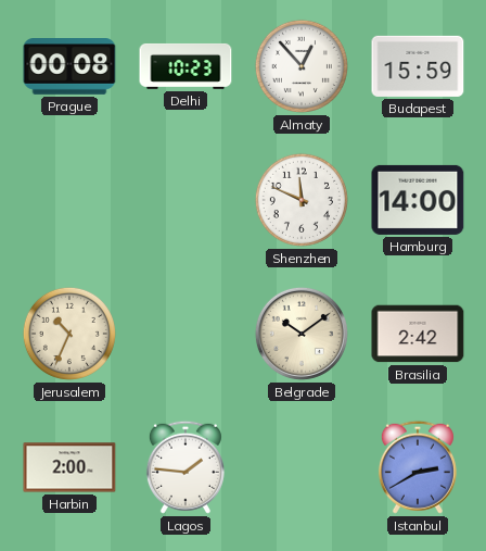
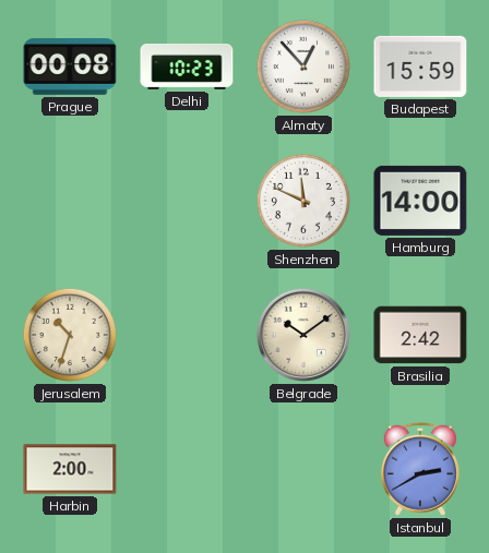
Jerusalem: 10:34 -> 10:33 (70, 335)
Lagos: 1:46 -> none (186, 467)
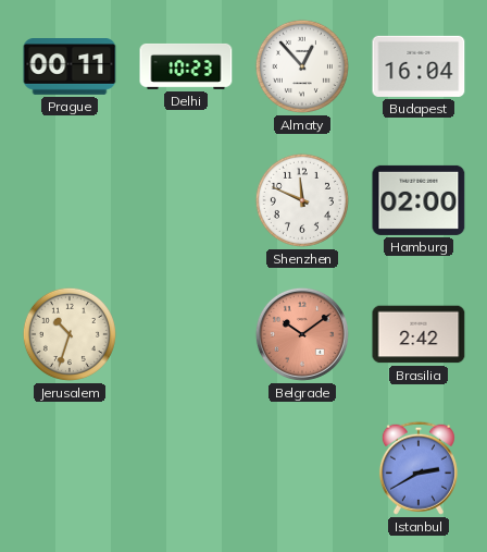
Prague: 00:08 -> 00:11 (70, 68)
Budapest: 15:59 -> 16:04 (419, 66)
Hamburg: 14:00 -> 02:00 (419, 200)
Belgrade dial: cream -> salmon (302, 334)
Harbin: 2:00 -> none (70, 469)
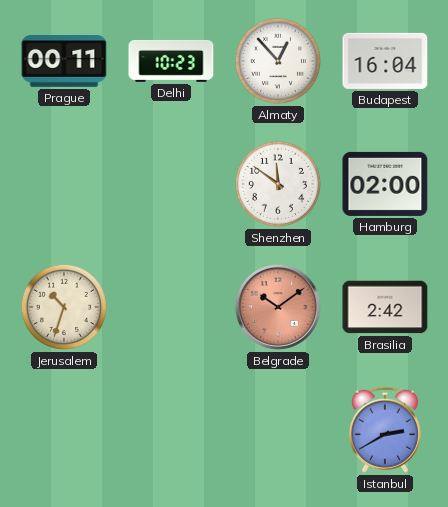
Shenzhen: 11:49 -> 11:51 (278, 184)
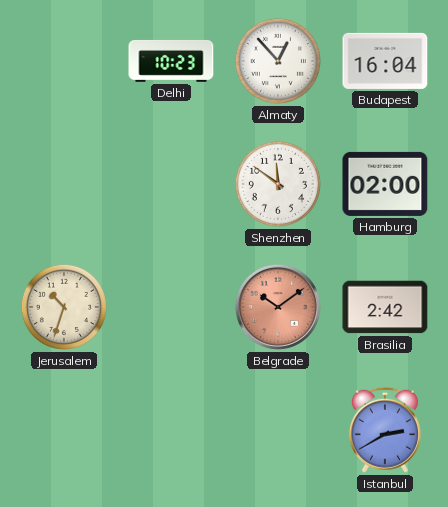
Prague: 00:11 -> none (64, 62)
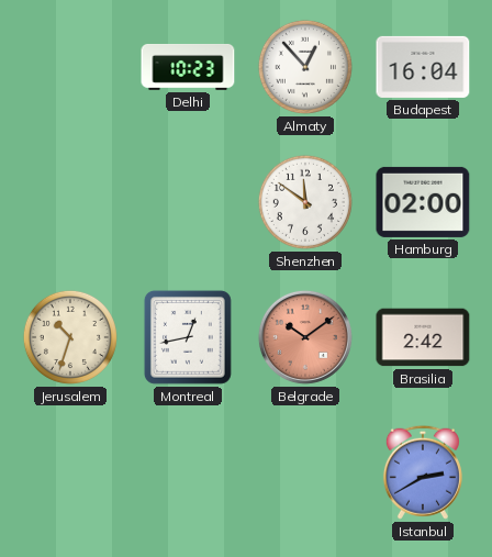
Montreal: none -> 12:43 (188, 337)
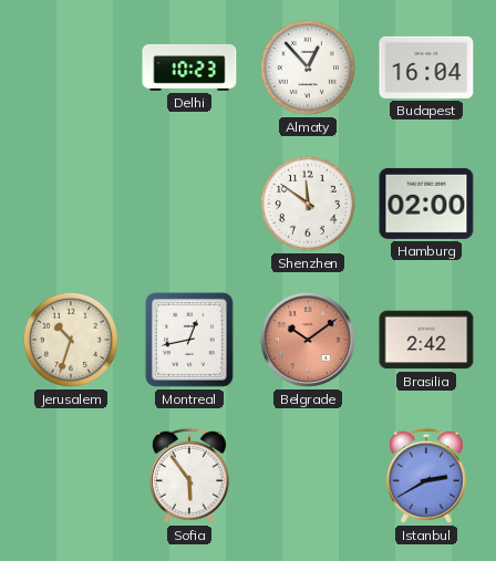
Sofia: none -> 5:54 (189, 476)
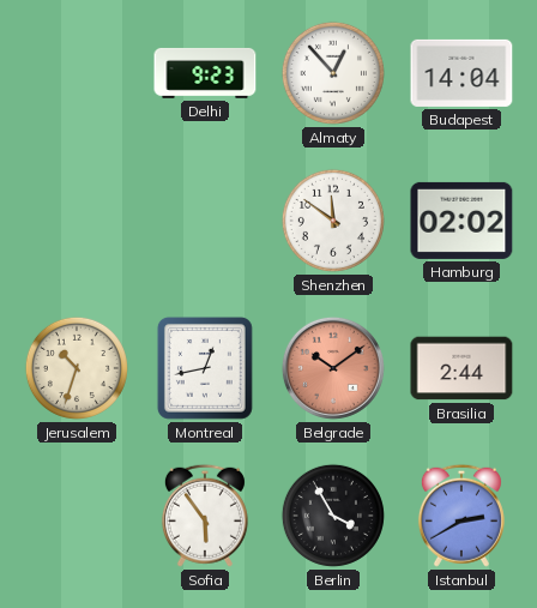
Delhi: 10:23 -> 9:23 (205, 73)
Budapest: 16:04 -> 14:04 (461, 73)
Hamburg: 02:00 -> 02:02 (461, 221)
Brasilia: 2:42 -> 2:44 (461, 368)
Berlin: none -> 3:55 (333, 516)
